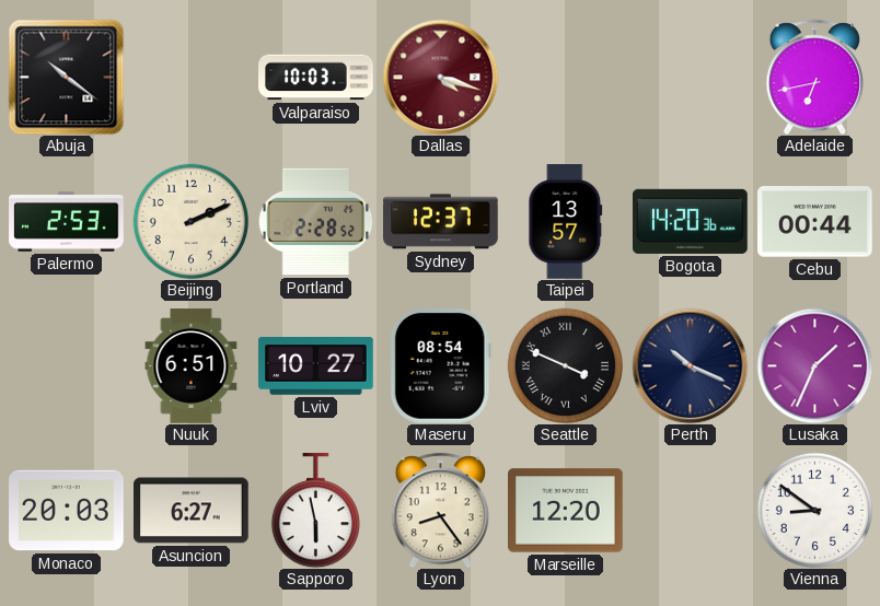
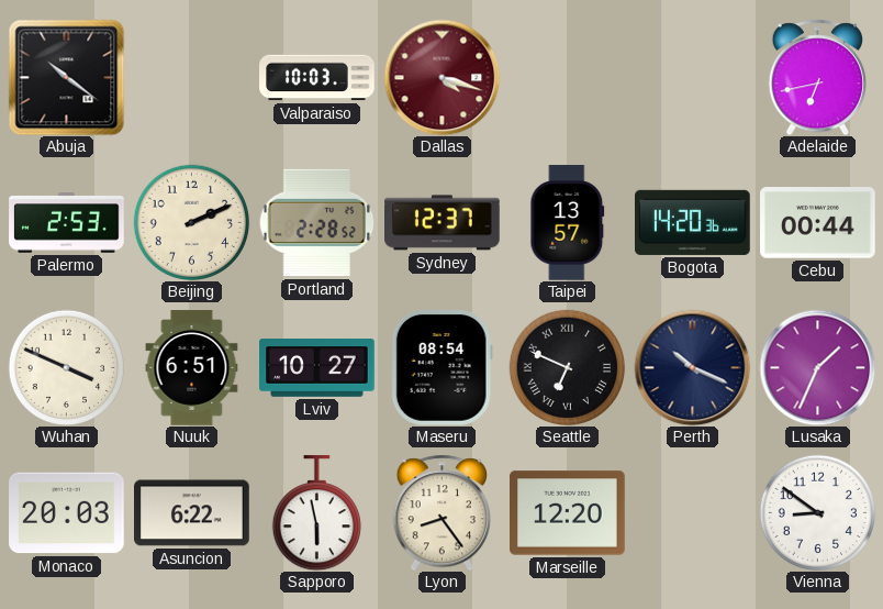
Wuhan: none -> 3:49 (66, 367)
Seattle: 3:49 -> 6:49 (567, 367)
Asuncion: 6:27 -> 6:22 (192, 513)
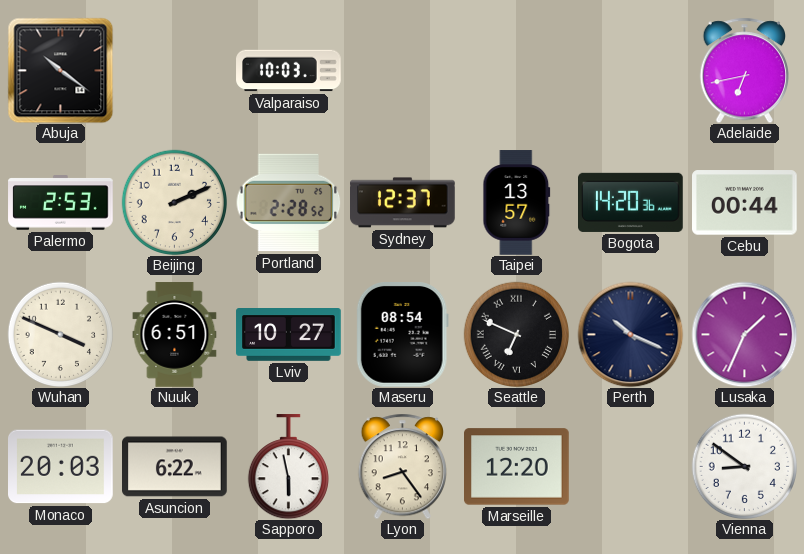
Dallas: 4:18 -> none (441, 77)
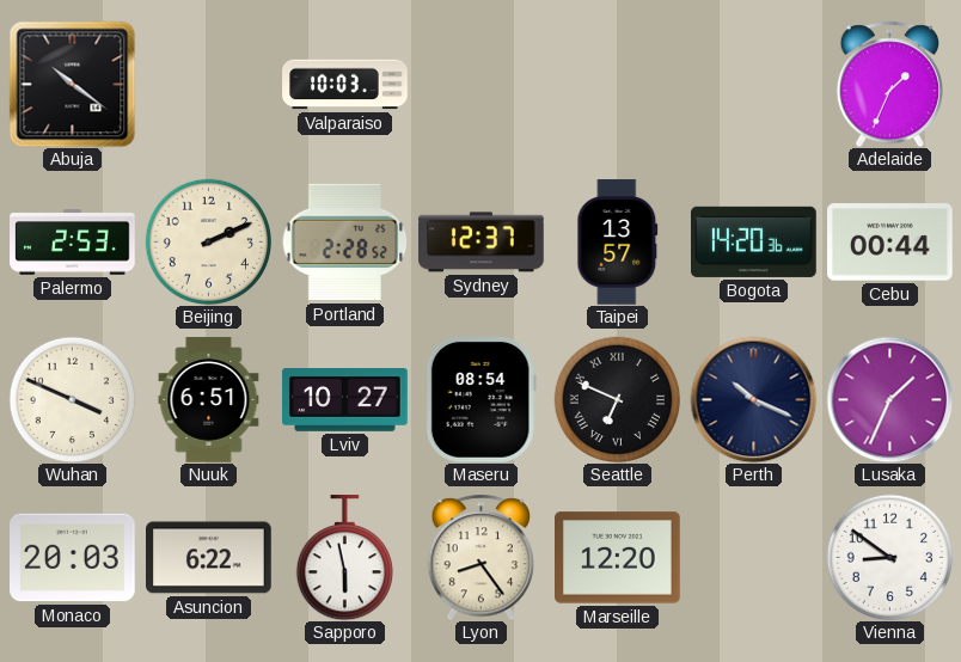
Adelaide: 6:43 -> 1:34 (889, 84)
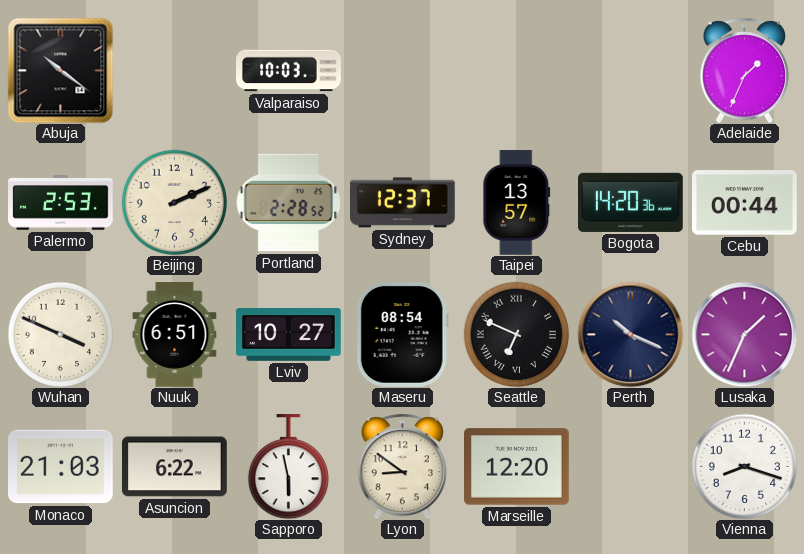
Monaco: 20:03 -> 21:03 (61, 467)
Lyon: 8:24 -> 8:51 (402, 466)
Vienna: 8:51 -> 8:18 (744, 466)
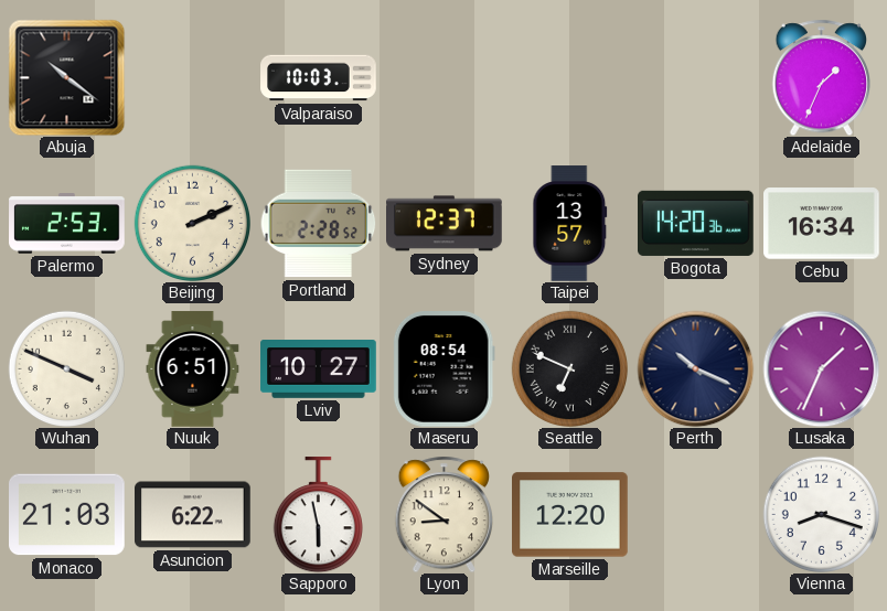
Cebu: 00:44 -> 16:34 (822, 224)
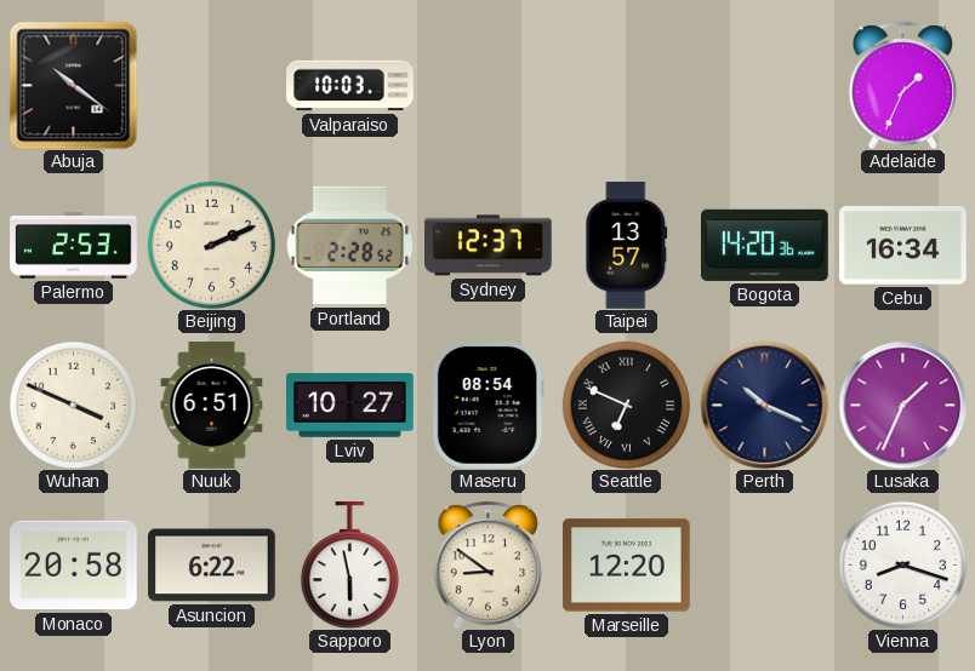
Monaco: 21:03 -> 20:58 (74, 566)
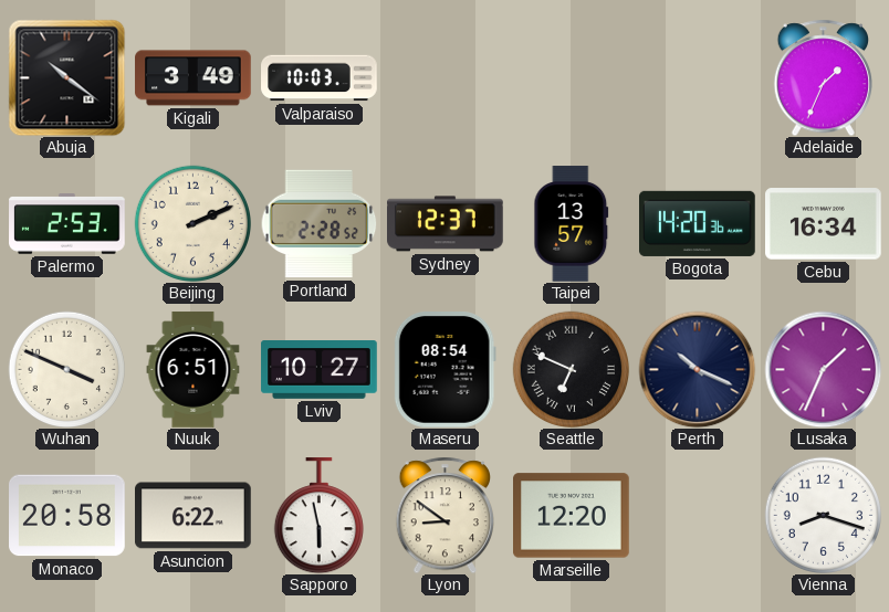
Kigali: none -> 3:49 (194, 78)
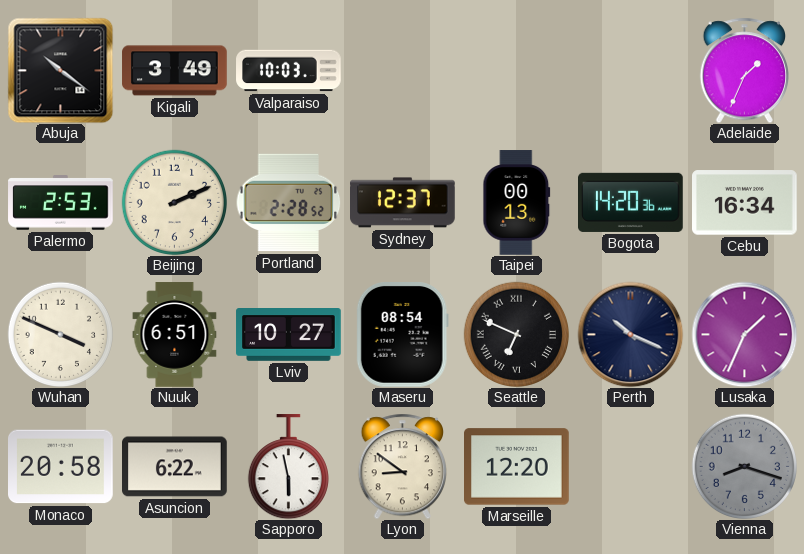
Taipei: 13:57 -> 00:13 (517, 203)
Vienna dial: white -> grey (744, 466)
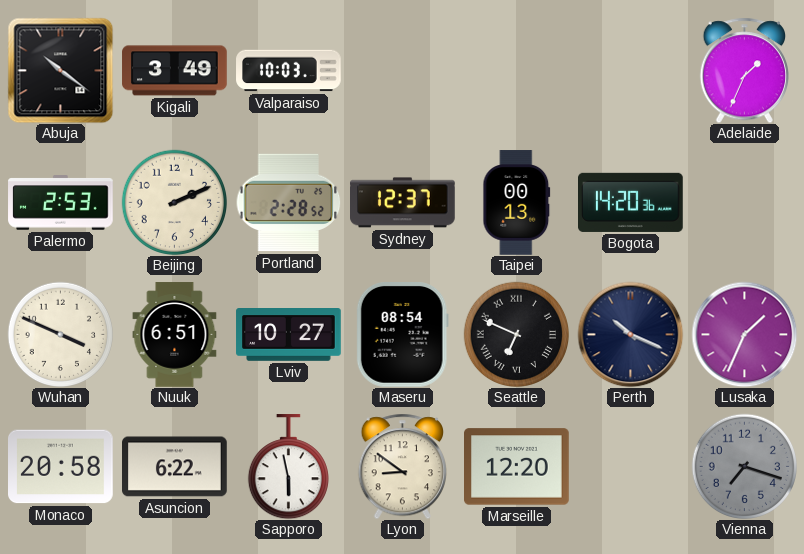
Cebu: 16:34 -> none (745, 203)
Vienna: 8:18 -> 7:18 (744, 466)
